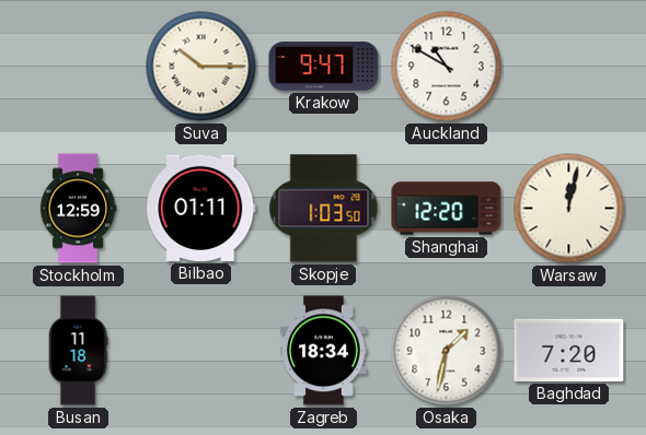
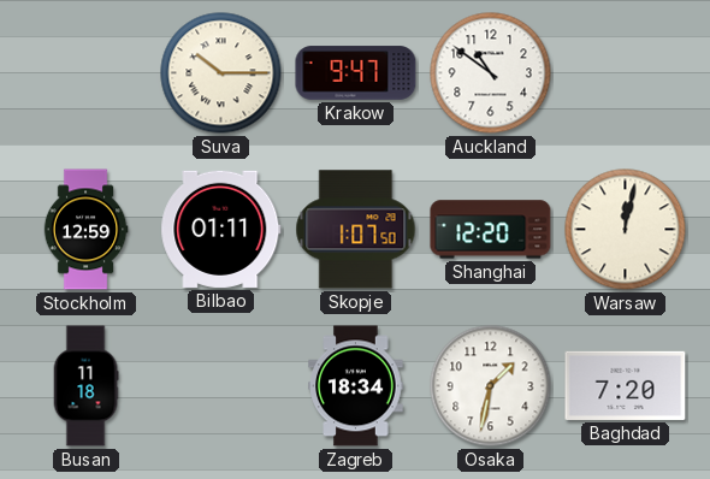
Auckland: 10:50 -> 10:51 (491, 73)
Skopje: 1:03 -> 1:07 (356, 230)
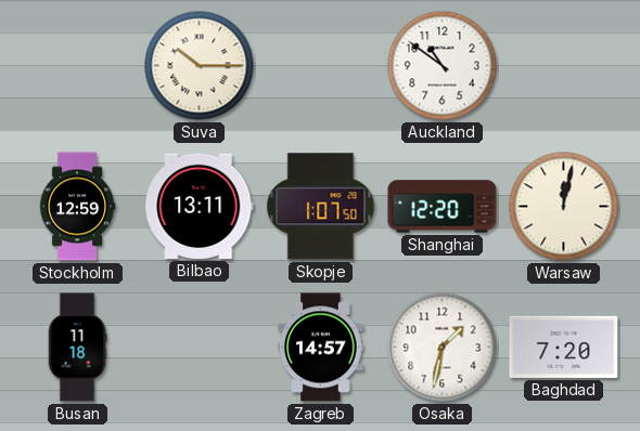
Krakow: 9:47 -> none (356, 73)
Bilbao: 01:11 -> 13:11 (200, 206)
Zagreb: 18:34 -> 14:57 (321, 348)
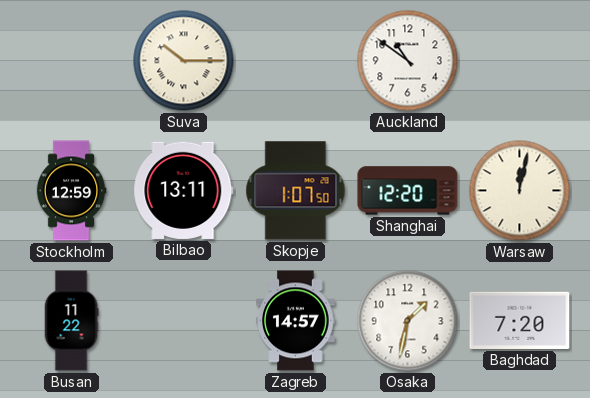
Busan: 11:18 -> 11:22 (71, 321)
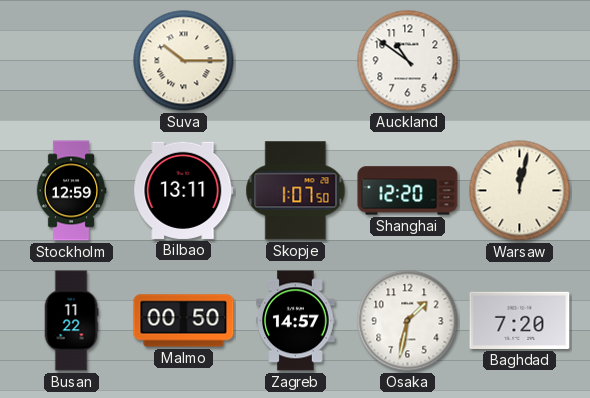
Malmo: none -> 00:50 (184, 321)
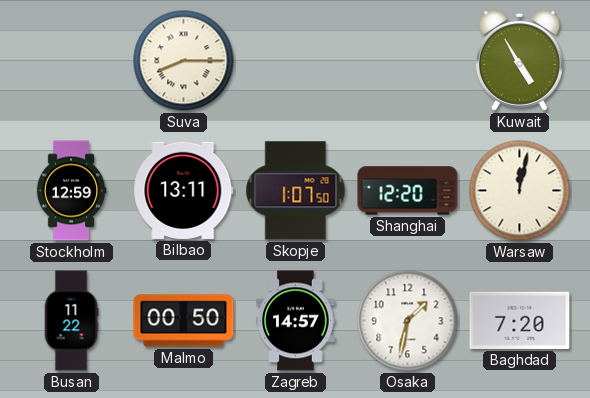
Suva: 10:15 -> 8:15 (184, 61)
Auckland: 10:51 -> none (408, 61)
Kuwait: none -> 4:55 (519, 61)
